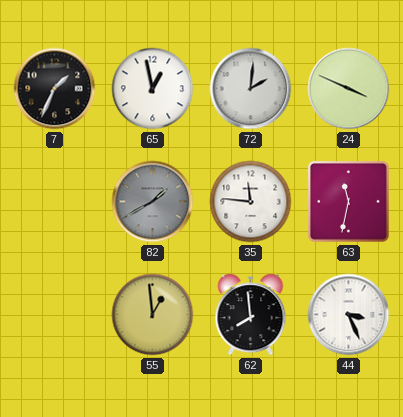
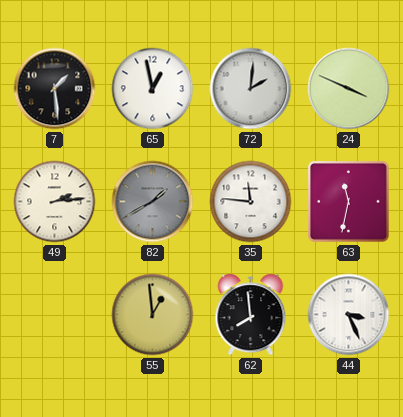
7: 1:34 -> 1:29 (55, 89)
49: none -> 2:14 (55, 202)
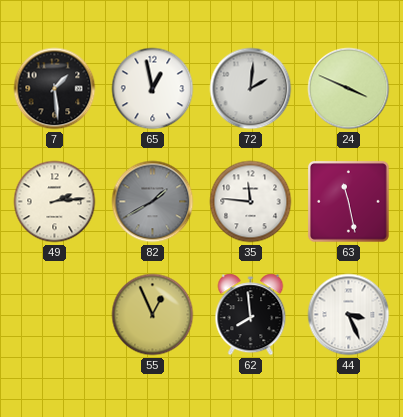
63: 11:32 -> 11:28 (348, 201)
55: 12:59 -> 12:56 (153, 315)
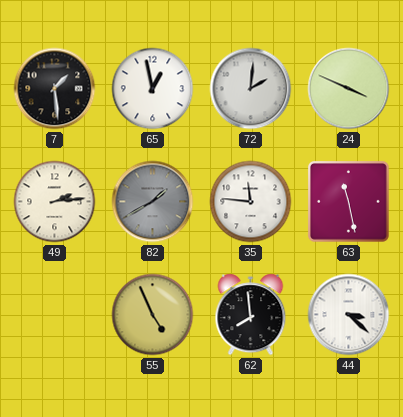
55: 12:56 -> 4:56 (153, 315)
44: 3:26 -> 3:22 (349, 315)
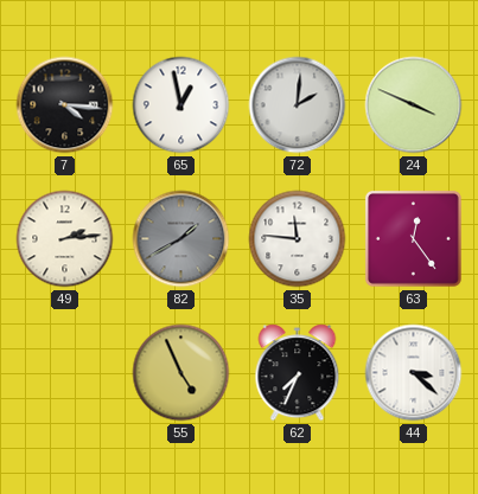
7: 1:29 -> 4:16 (65, 105)
63: 11:28 -> 12:24 (413, 238)
62: 7:59 -> 7:34 (298, 373)
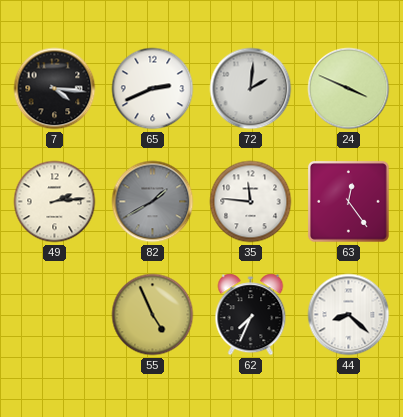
65: 12:58 -> 2:41 (153, 89)
44: 3:22 -> 8:22 (349, 315)
